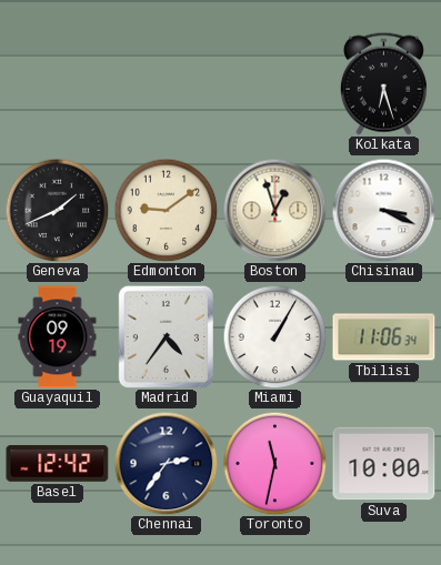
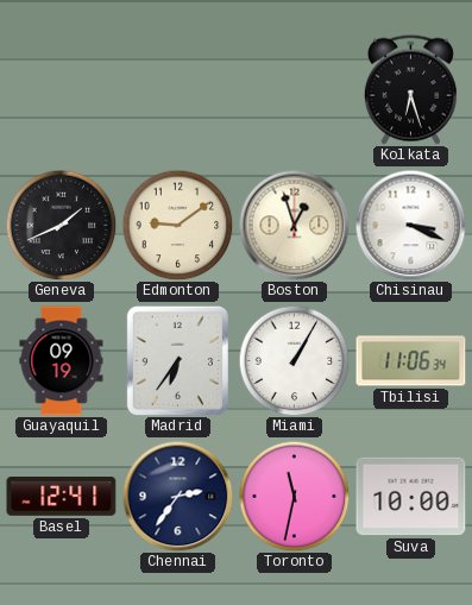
Madrid: 4:36 -> 6:36 (177, 360)
Basel: 12:42 -> 12:41 (62, 497)
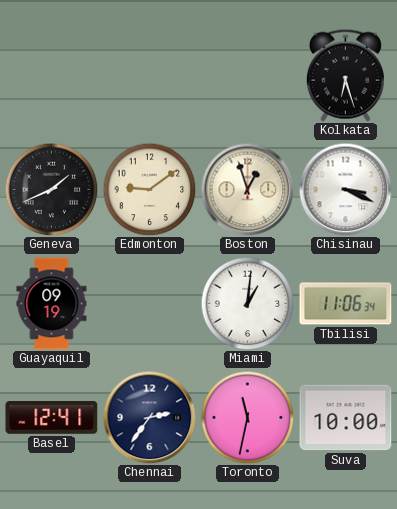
Madrid: 6:36 -> none (177, 360)
Miami: 1:05 -> 1:01 (247, 303)
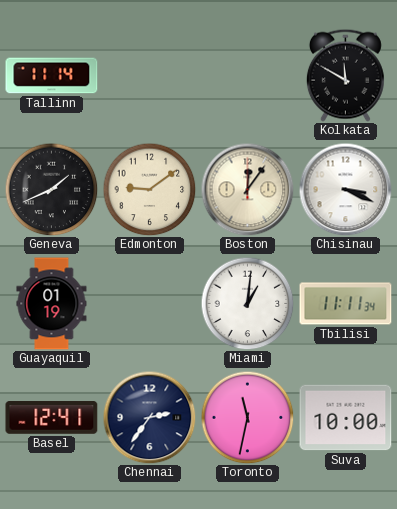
Tallinn: none -> 11:14 (52, 76)
Kolkata: 6:27 -> 11:50 (345, 75)
Boston: 12:57 -> 12:06 (247, 189)
Guayaquil: 09:19 -> 01:19 (52, 304)
Tbilisi: 11:06 -> 11:11 (346, 304)
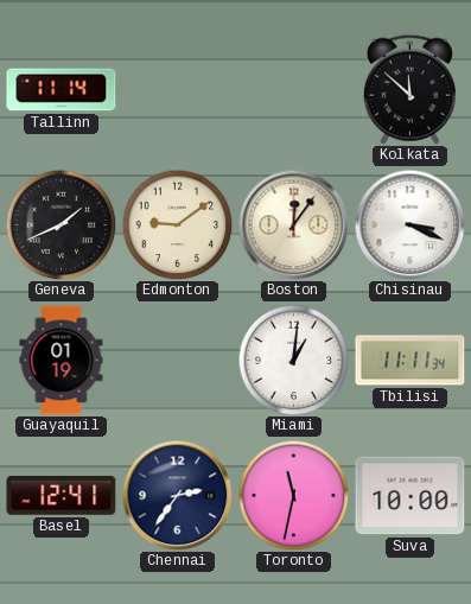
Kolkata: 11:50 -> 11:52 (409, 89)
